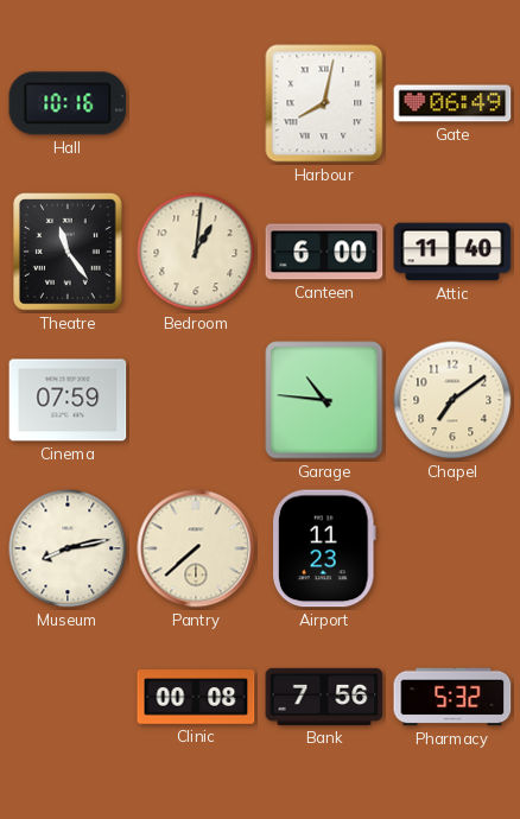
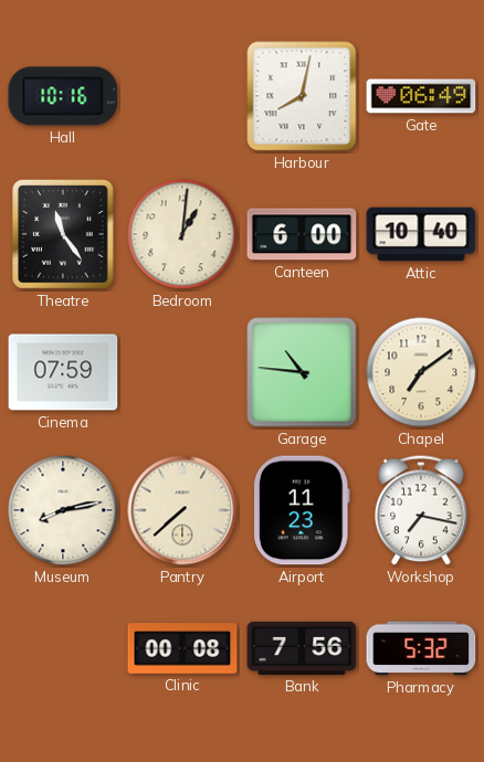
Attic: 11:40 -> 10:40 (421, 234)
Workshop: none -> 7:17 (421, 510)
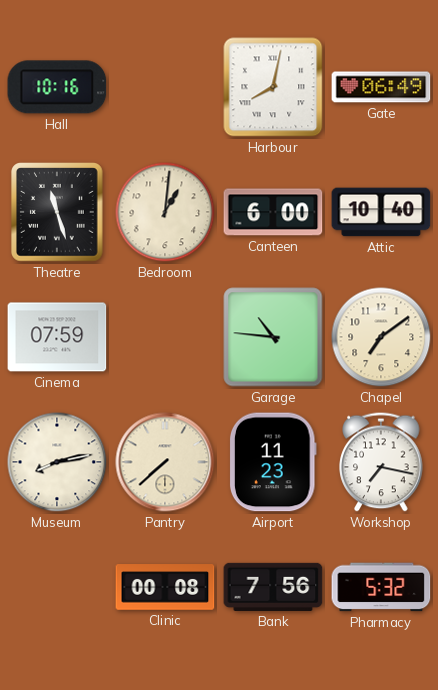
Theatre: 11:24 -> 11:27 (58, 213)
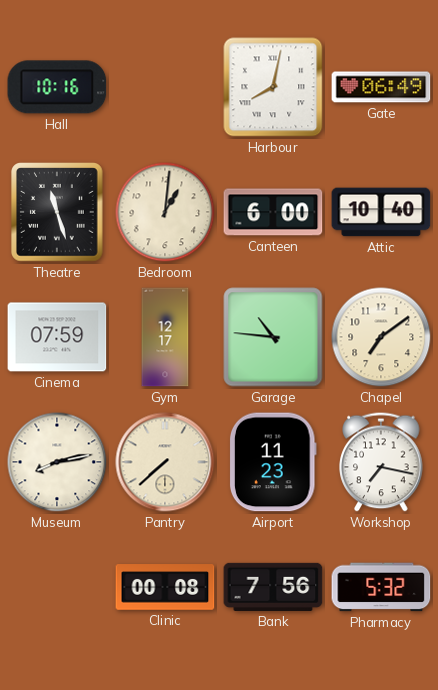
Gym: none -> 12:17 (165, 337)
